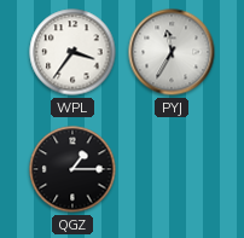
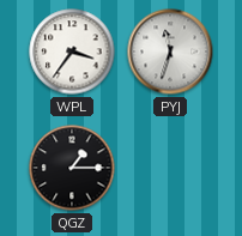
PYJ: 11:35 -> 11:33 (170, 52)
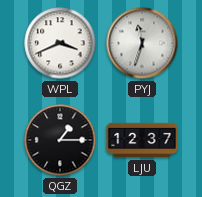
WPL: 3:36 -> 3:41 (60, 43)
LJU: none -> 12:37 (142, 140)
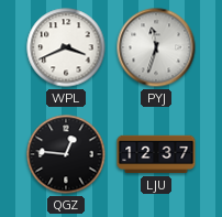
QGZ: 1:15 -> 12:46 (66, 154)
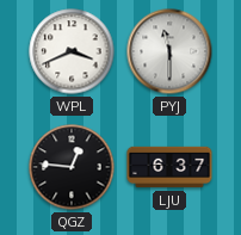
PYJ: 11:33 -> 11:30 (169, 51)
LJU: 12:37 -> 6:37 (169, 167)
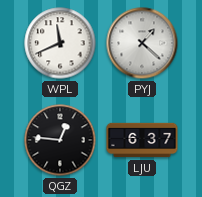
WPL: 3:41 -> 11:41 (60, 43)
PYJ: 11:30 -> 1:22 (142, 43)
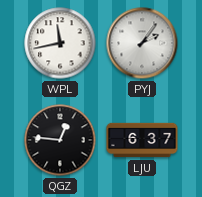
WPL: 11:41 -> 11:43 (60, 43)
PYJ: 1:22 -> 2:06 (142, 43)
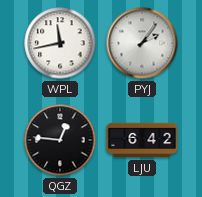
LJU: 6:37 -> 6:42 (142, 140)
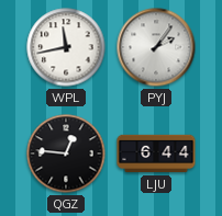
LJU: 6:42 -> 6:44 (156, 154)
